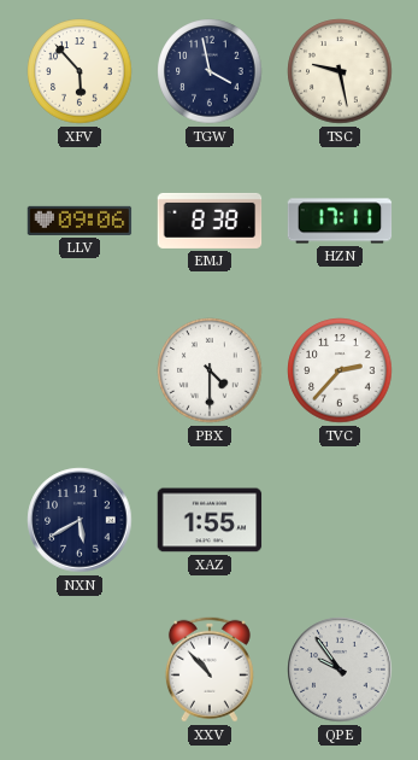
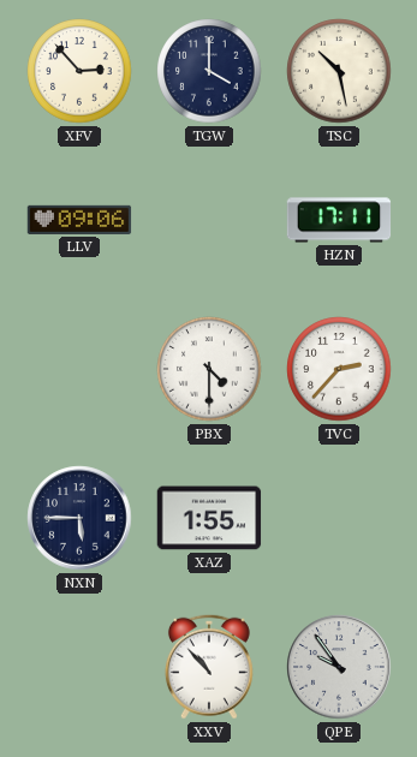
XFV: 5:53 -> 2:53 (79, 71)
TGW: 3:58 -> 4:00 (209, 71)
TSC: 9:28 -> 10:28 (339, 71)
EMJ: 8:38 -> none (210, 221)
NXN: 5:40 -> 5:45 (79, 518)
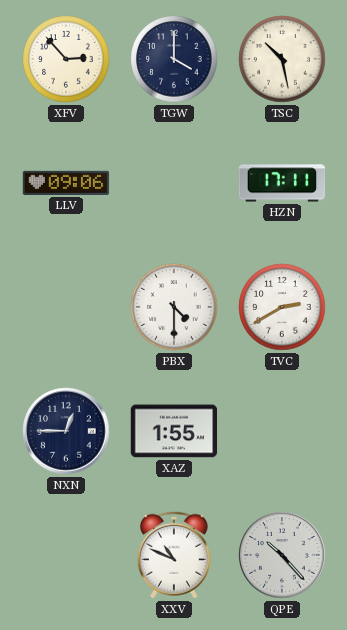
TVC: 2:37 -> 2:40 (282, 307)
NXN: 5:45 -> 12:45 (66, 431)
XXV: 10:53 -> 10:49 (174, 555)
QPE: 9:54 -> 10:23 (282, 555)
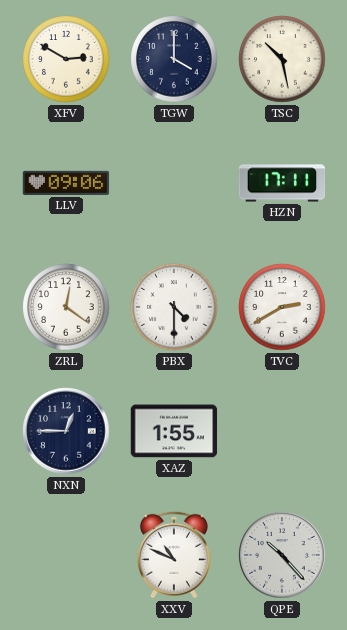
XFV: 2:53 -> 2:50 (66, 59)
ZRL: none -> 12:21 (66, 307)
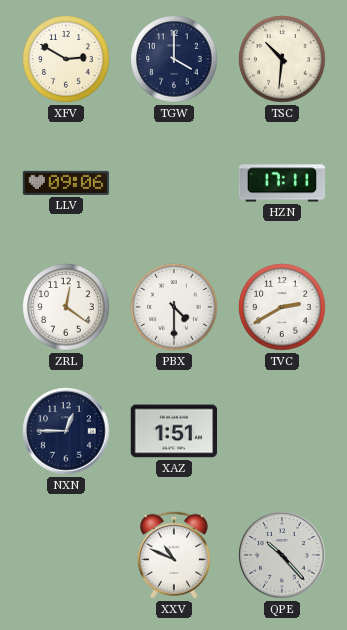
TSC: 10:28 -> 10:31 (282, 59)
XAZ: 1:55 -> 1:51 (174, 431)
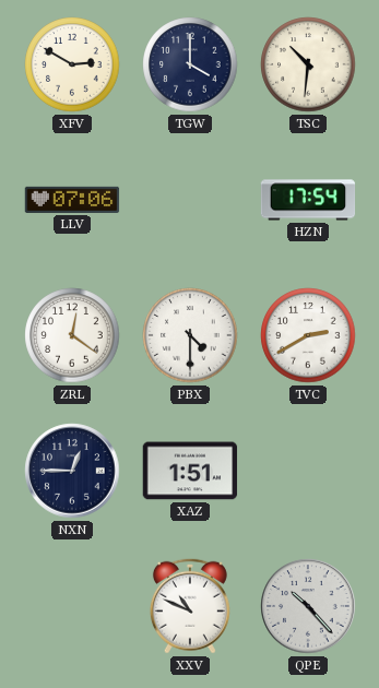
LLV: 09:06 -> 07:06 (72, 200)
HZN: 17:11 -> 17:54 (308, 200)
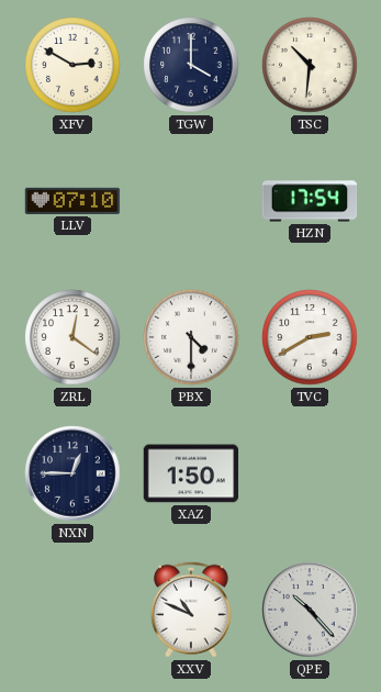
LLV: 07:06 -> 07:10 (72, 201)
XAZ: 1:51 -> 1:50 (191, 473)
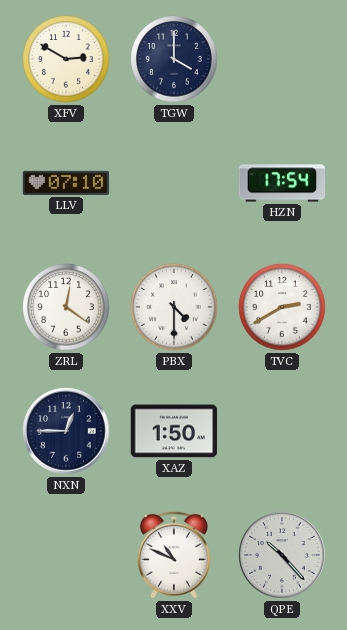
TSC: 10:31 -> none (310, 65)
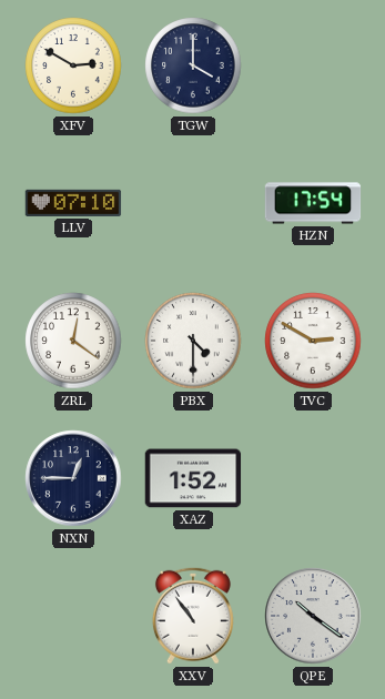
TVC: 2:40 -> 2:50 (313, 341)
XAZ: 1:50 -> 1:52 (193, 478)
XXV: 10:49 -> 10:54 (193, 616)
QPE: 10:23 -> 10:21 (313, 616)
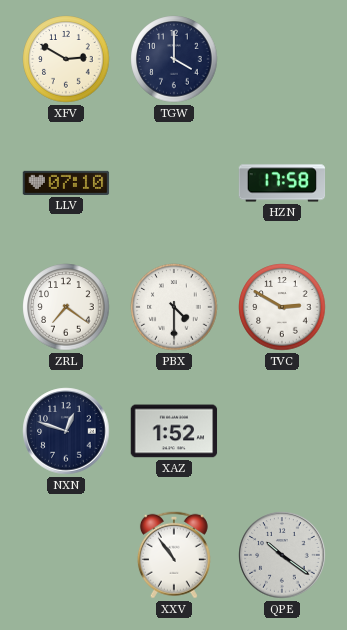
HZN: 17:54 -> 17:58 (282, 183)
ZRL: 12:21 -> 7:21 (66, 307)
NXN: 12:45 -> 12:48 (66, 431)
